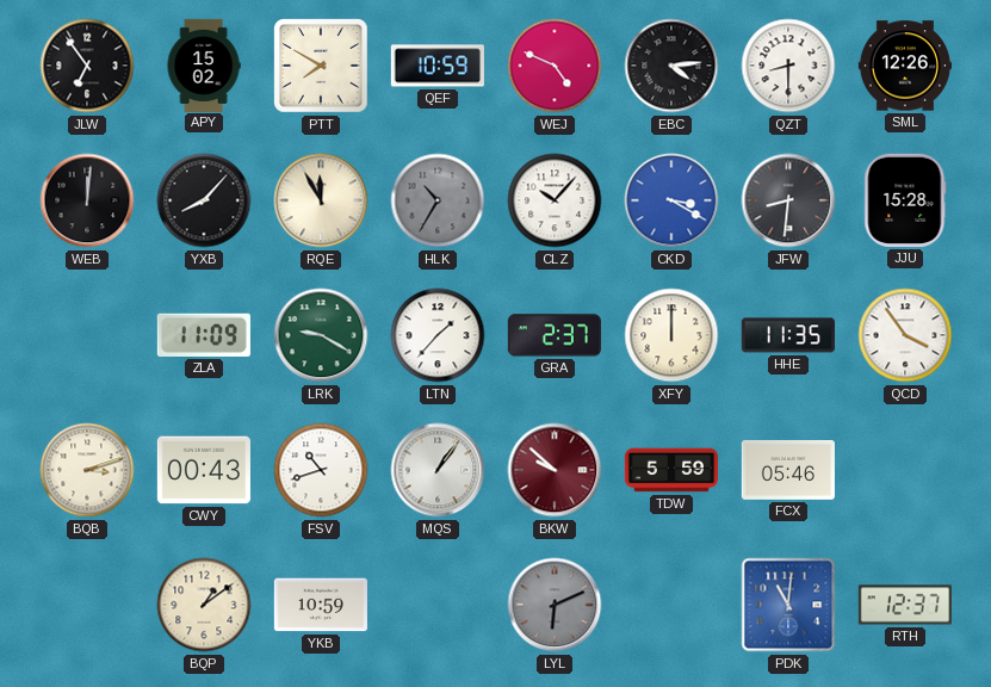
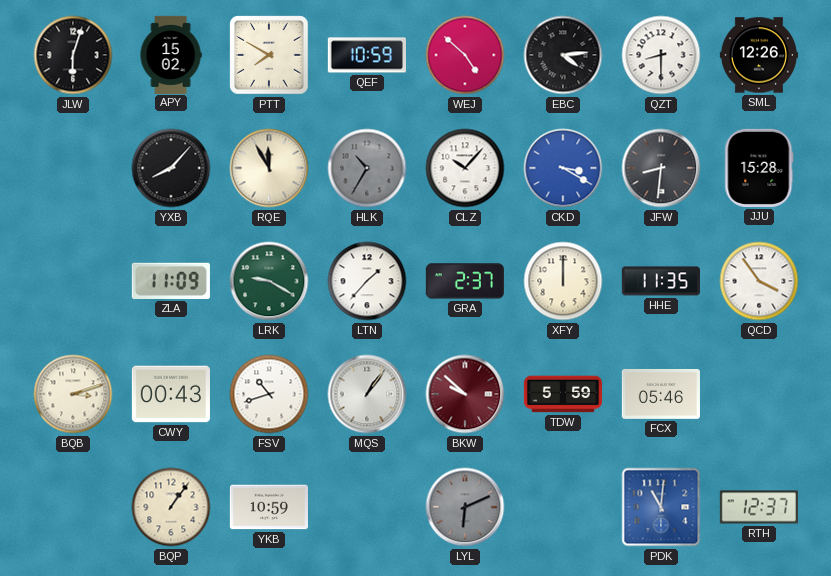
JLW: 6:54 -> 6:03 (73, 55)
WEJ: 4:49 -> 4:52 (465, 55)
WEB: 12:01 -> none (87, 200)
BQP: 1:09 -> 1:06 (171, 507)
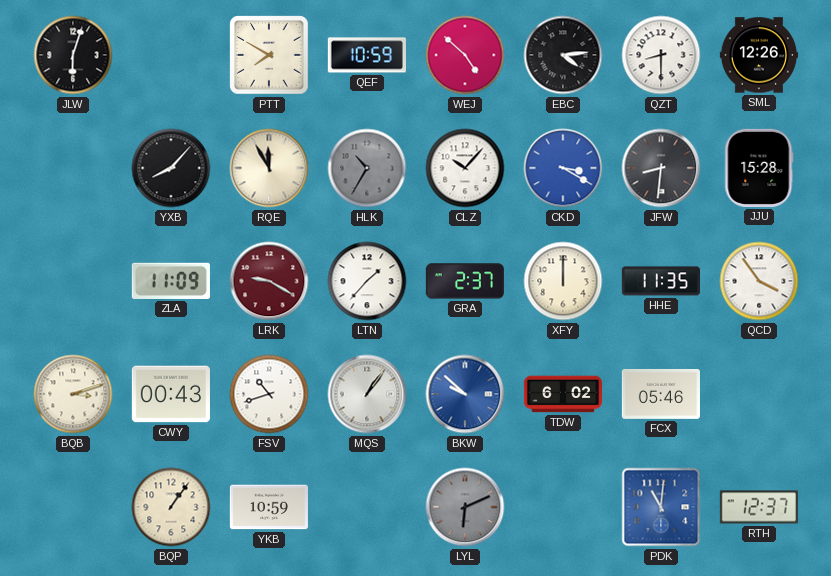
APY: 15:02 -> none (171, 54)
LRK dial: green -> burgundy (269, 281)
BKW dial: burgundy -> blue (465, 394)
TDW: 5:59 -> 6:02 (562, 394)
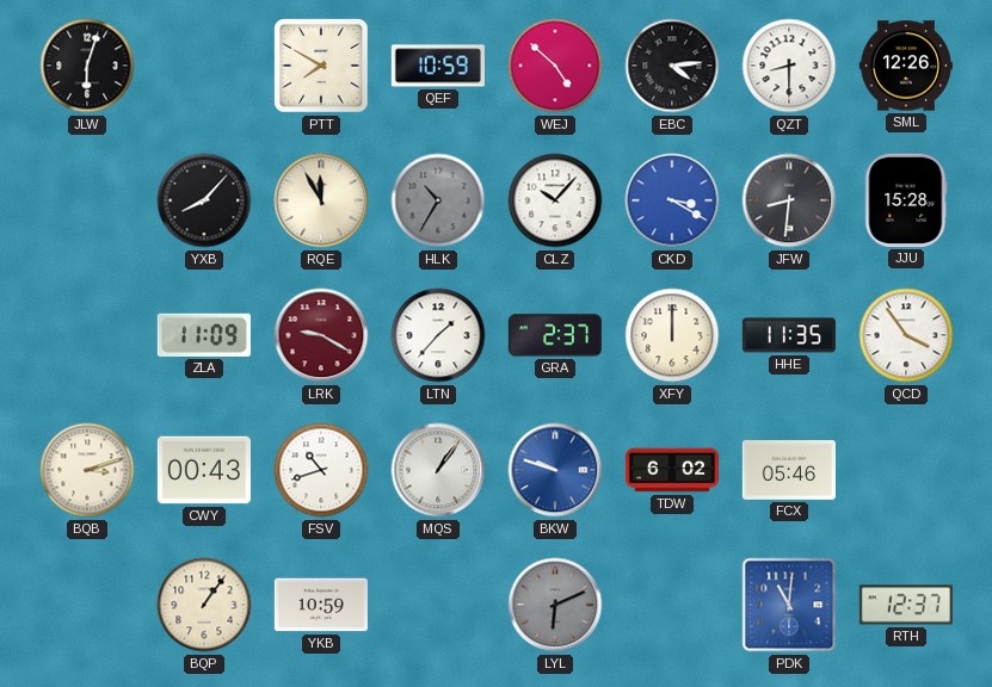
BKW: 9:52 -> 9:48 (555, 470)
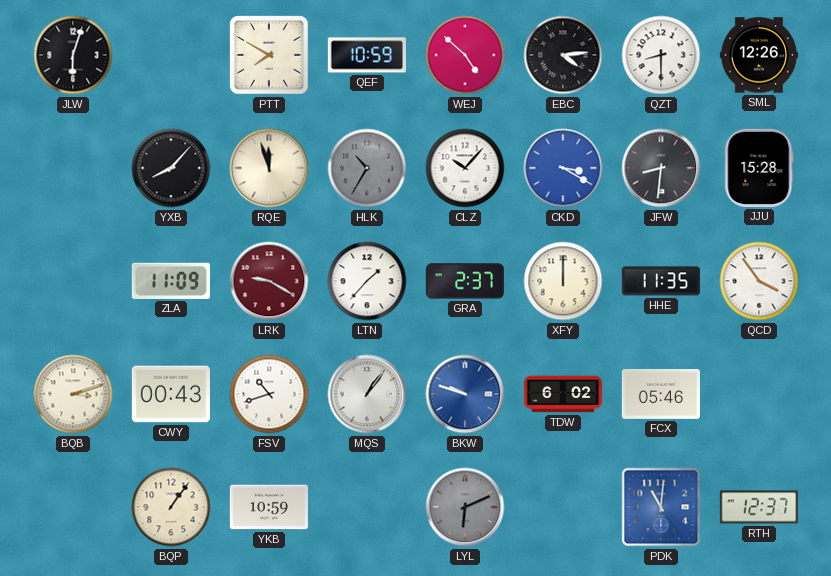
RQE: 11:55 -> 11:57 (269, 168)
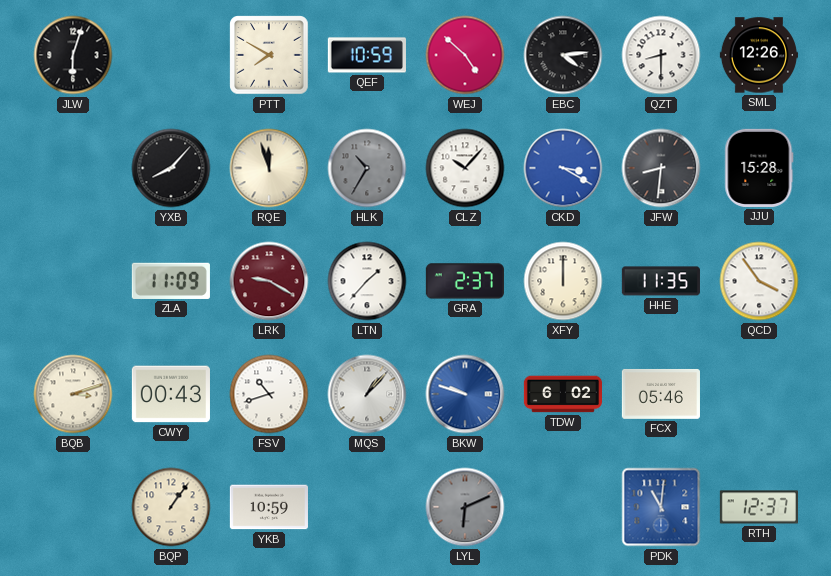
MQS: 1:06 -> 1:07 (367, 394)
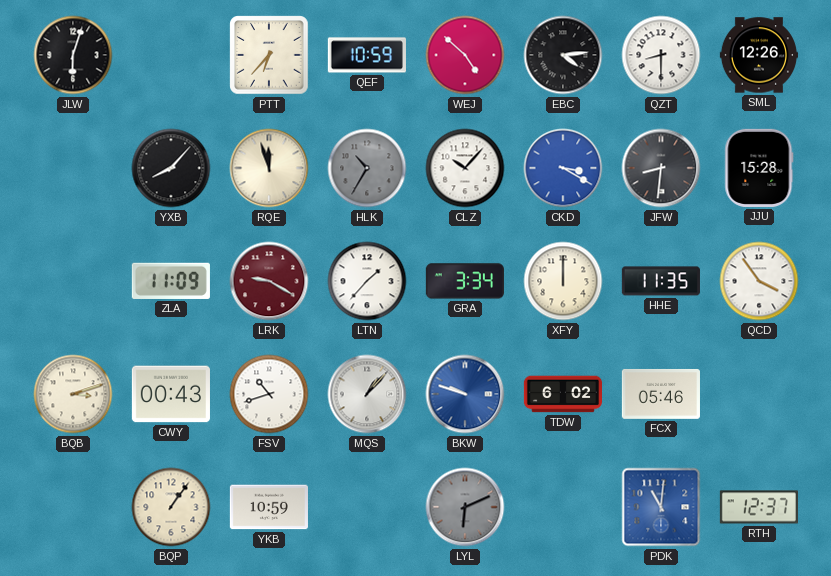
PTT: 7:50 -> 6:37 (269, 55)
GRA: 2:37 -> 3:34 (465, 281)
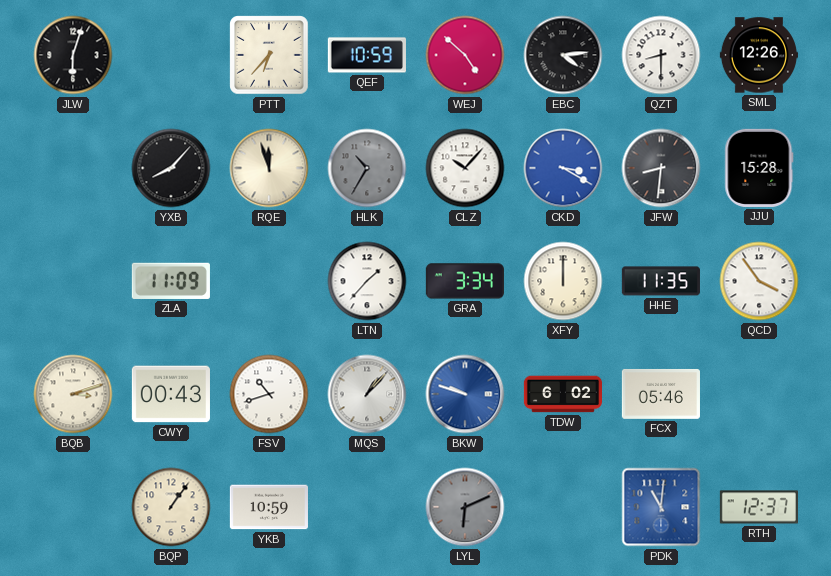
LRK: 9:20 -> none (269, 281)
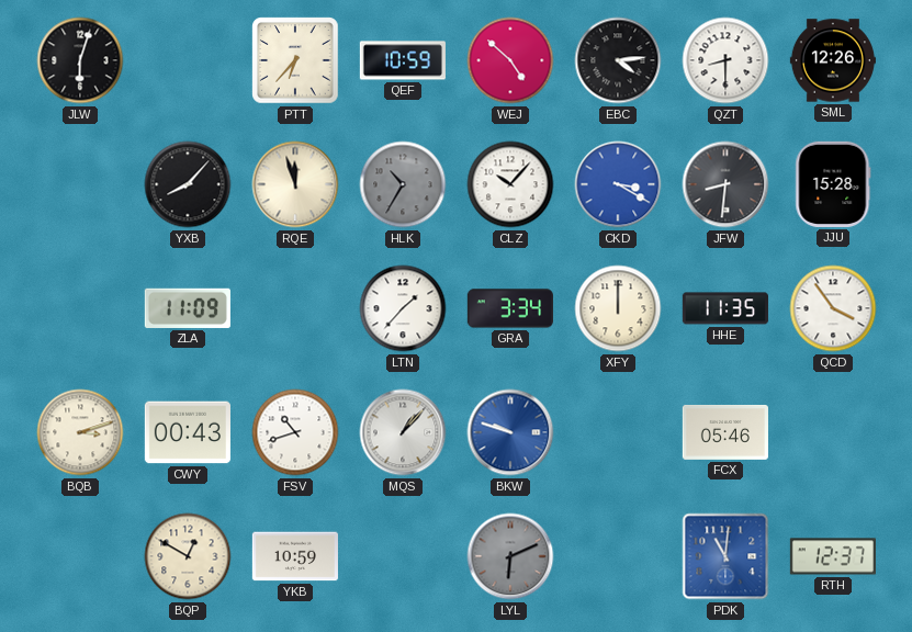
TDW: 6:02 -> none (562, 394)
BQP: 1:06 -> 12:50 (188, 556)
